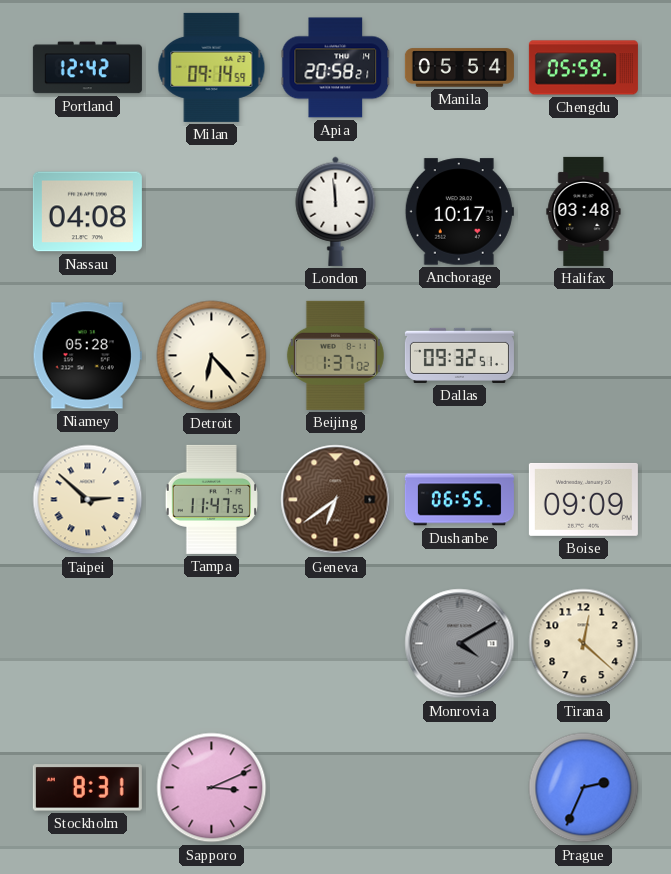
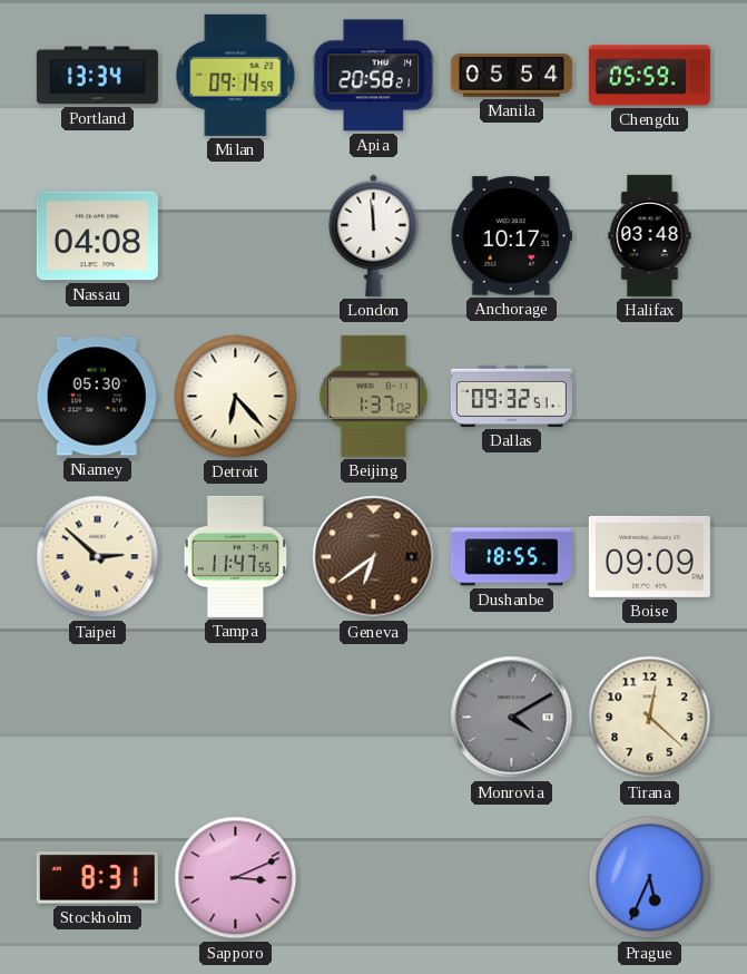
Portland: 12:42 -> 13:34 (97, 76)
Niamey: 05:28 -> 05:30 (97, 397)
Dushanbe: 06:55 -> 18:55 (511, 557)
Prague: 2:34 -> 5:34 (650, 878)
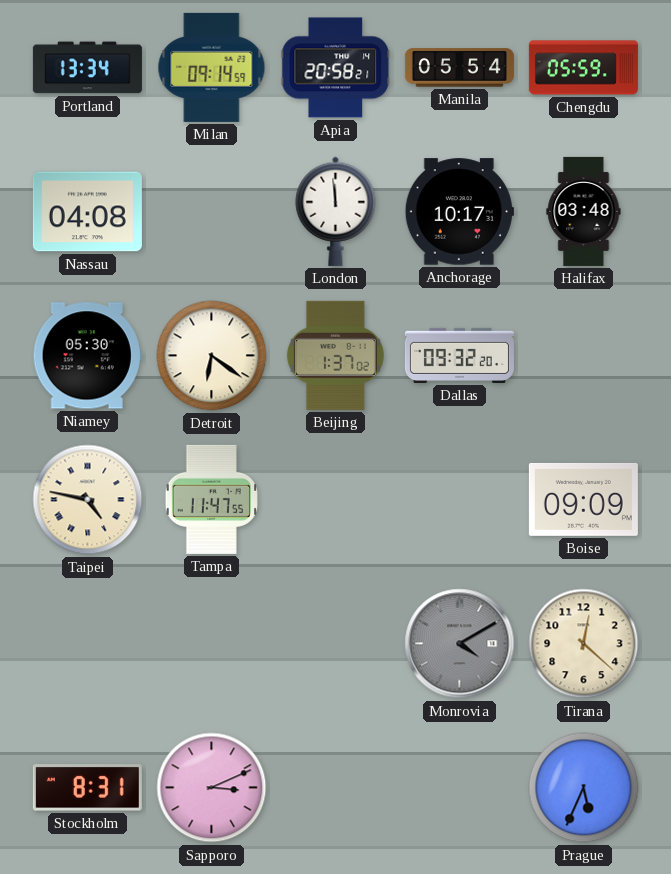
Detroit: 6:23 -> 6:21 (212, 356)
Dallas: 09:32:51 -> 09:32:20 (459, 355)
Taipei: 2:52 -> 4:47 (88, 500)
Geneva: 6:39 -> none (374, 557)
Dushanbe: 18:55 -> none (511, 557)
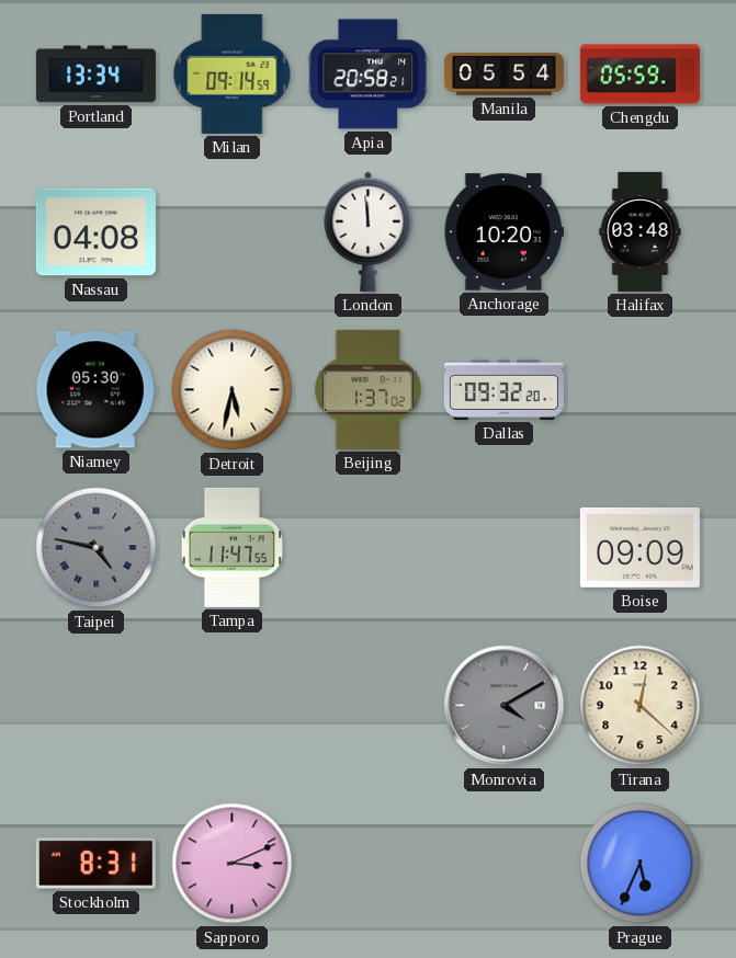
Anchorage: 10:17 -> 10:20 (503, 232)
Detroit: 6:21 -> 5:32 (233, 390)
Taipei dial: cream -> grey (97, 548)
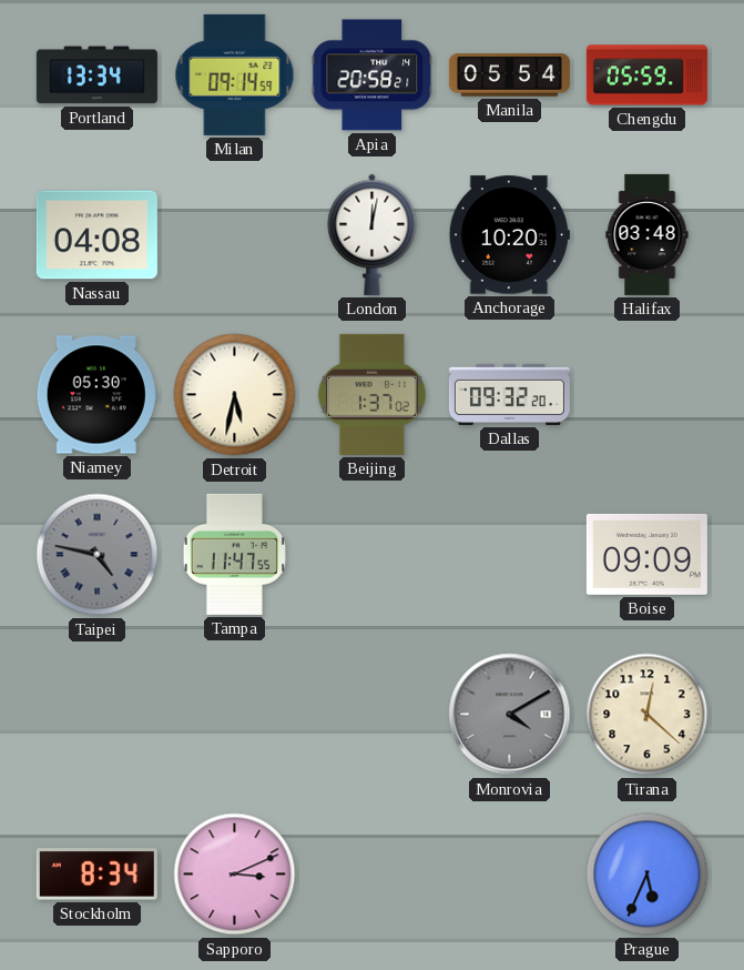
London: 11:59 -> 12:02 (373, 234)
Stockholm: 8:31 -> 8:34 (96, 875)
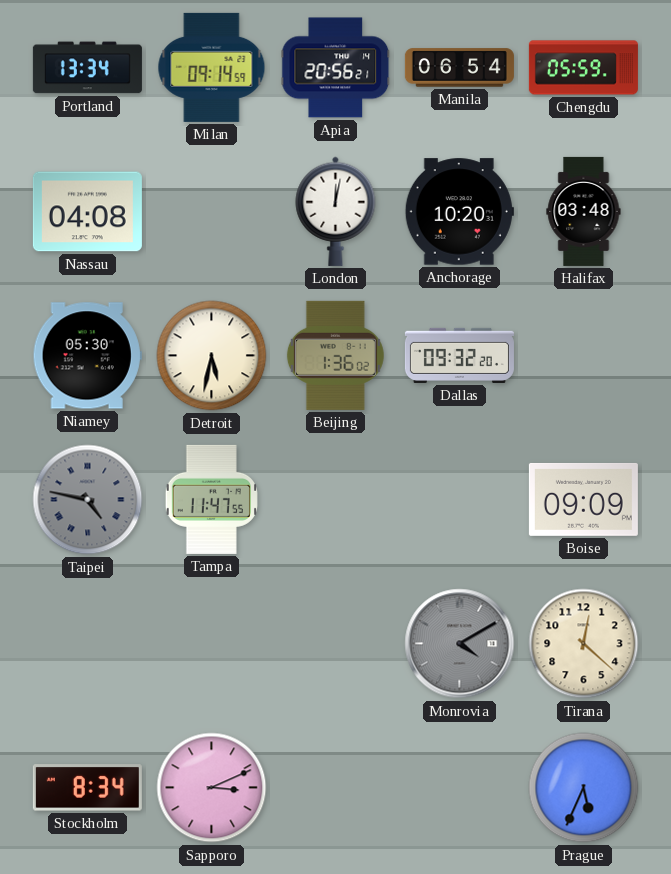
Apia: 20:58 -> 20:56 (336, 68)
Manila: 05:54 -> 06:54 (459, 68)
Beijing: 1:37 -> 1:36 (335, 355)
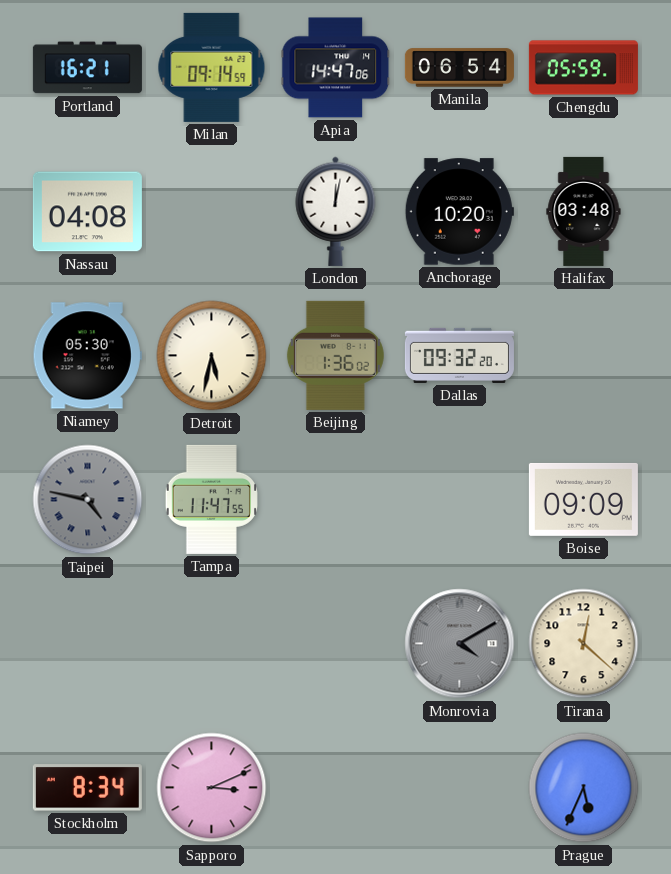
Portland: 13:34 -> 16:21 (87, 68)
Apia: 20:56 -> 14:47 (336, 68)
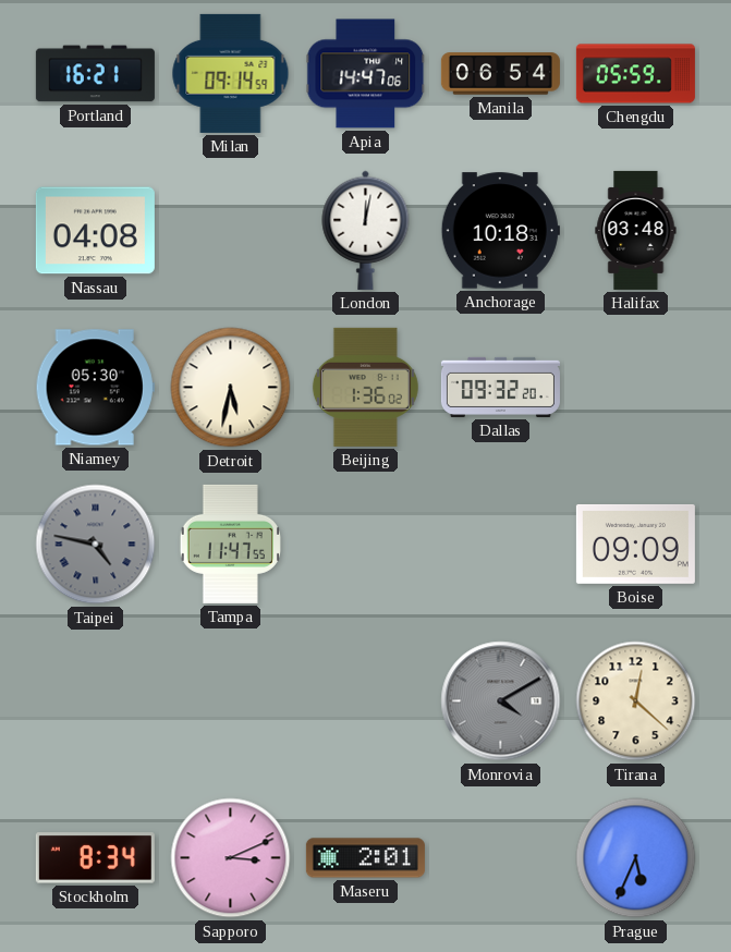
Anchorage: 10:20 -> 10:18 (500, 231)
Maseru: none -> 2:01 (365, 858)
